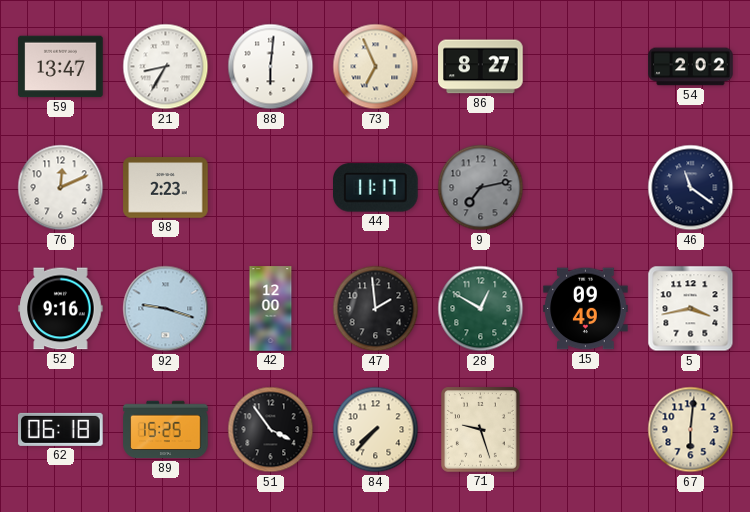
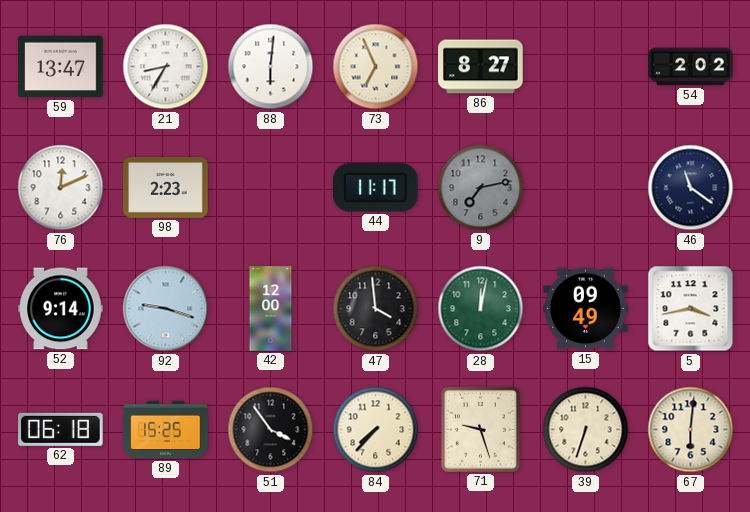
52: 9:16 -> 9:14 (61, 309)
47: 1:59 -> 3:59 (376, 309)
28: 12:50 -> 12:02 (481, 309)
39: none -> 6:33 (586, 430)
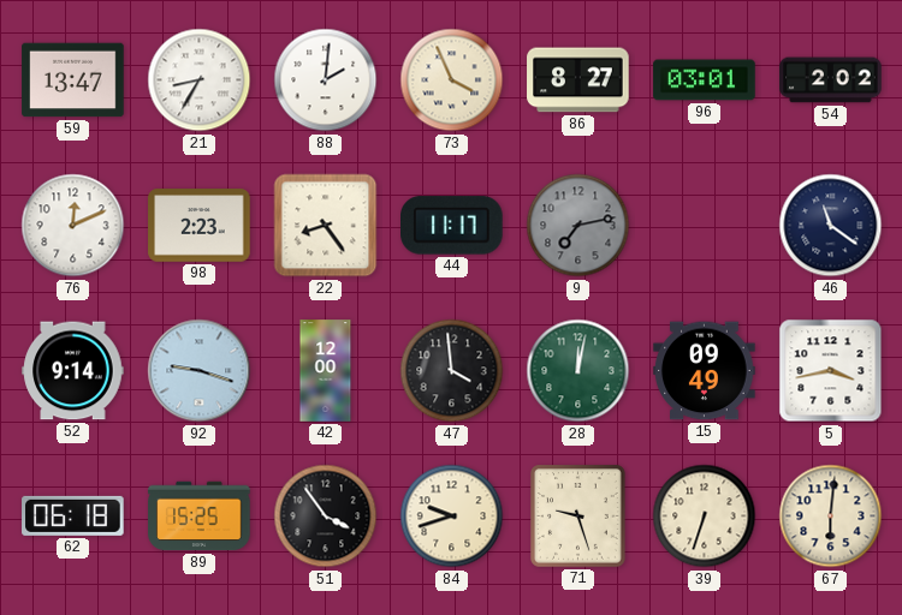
88: 6:01 -> 2:01 (326, 80)
73: 6:56 -> 3:56 (452, 80)
96: none -> 03:01 (705, 80)
22: none -> 8:24 (326, 226)
84: 7:37 -> 9:42 (452, 517)
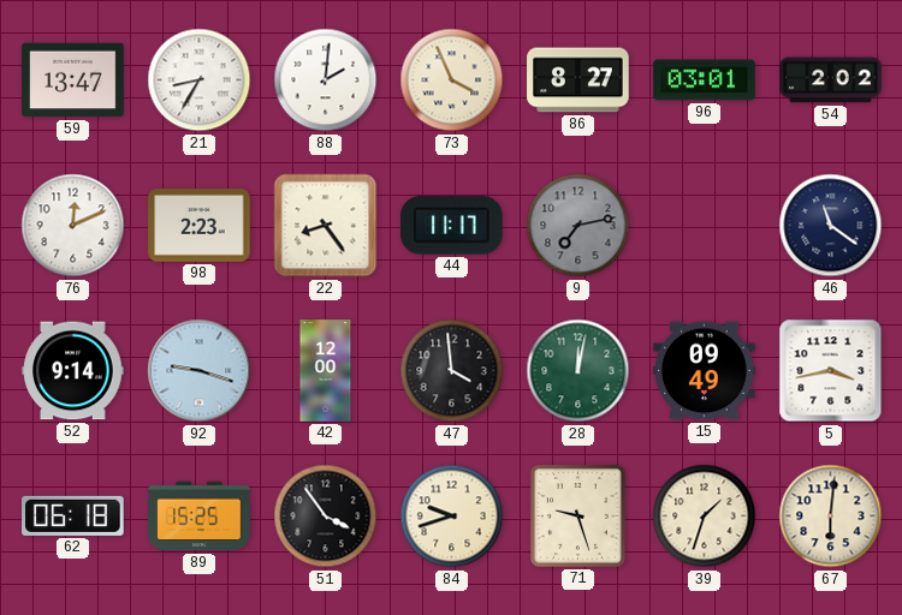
39: 6:33 -> 1:33 (705, 517)
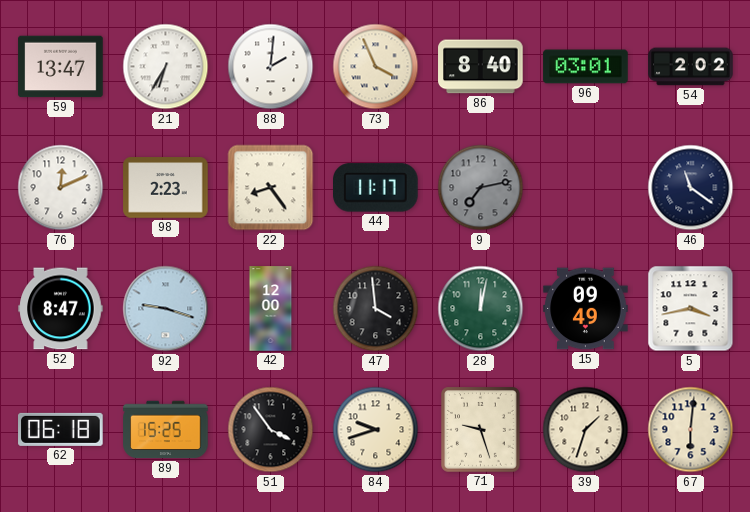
21: 8:35 -> 6:35 (166, 67)
86: 8:27 -> 8:40 (481, 67)
52: 9:14 -> 8:47 (61, 309)
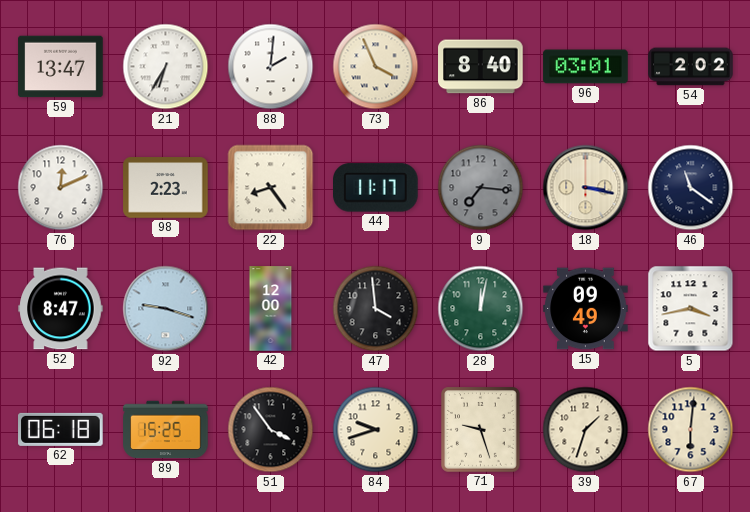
9: 7:13 -> 7:16 (481, 188)
18: none -> 3:17 (586, 188)
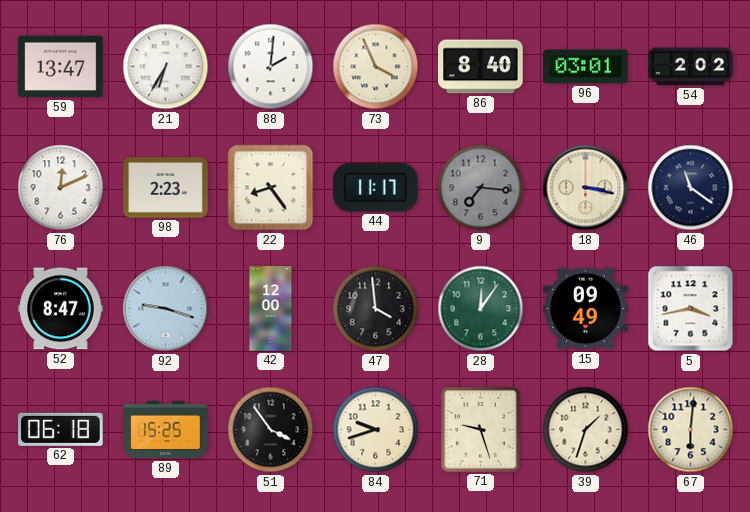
28: 12:02 -> 12:06 (481, 309)
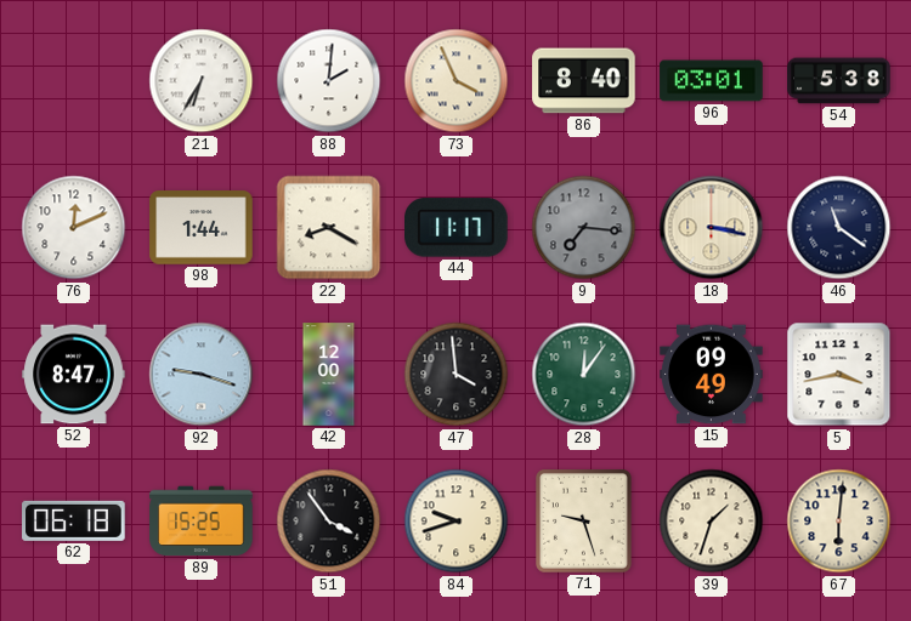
59: 13:47 -> none (61, 67)
54: 2:02 -> 5:38 (839, 81)
98: 2:23 -> 1:44 (202, 228)
22: 8:24 -> 8:20 (329, 228)
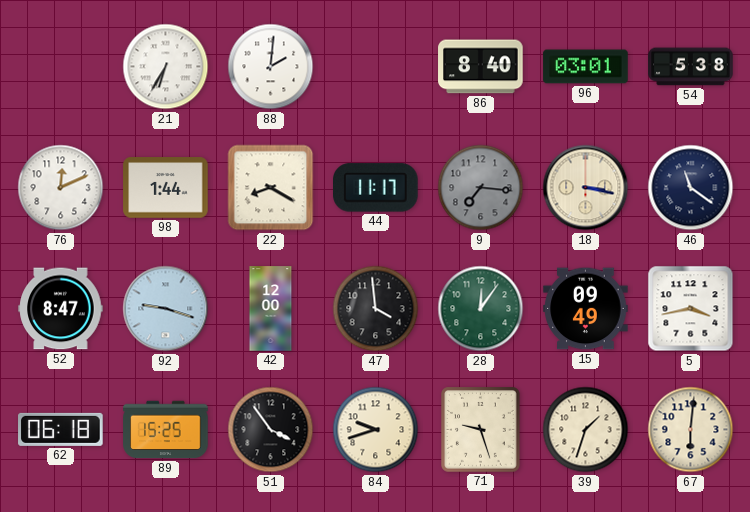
73: 3:56 -> none (457, 81)
